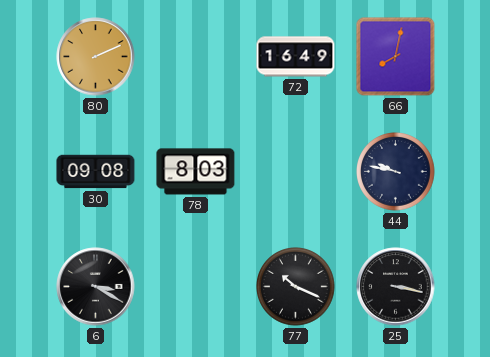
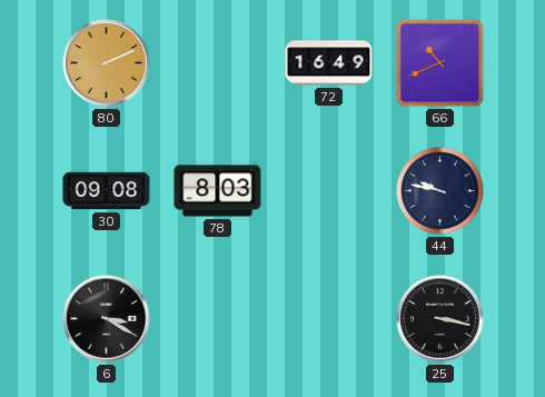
66: 8:02 -> 10:41 (440, 63)
77: 10:19 -> none (296, 287)
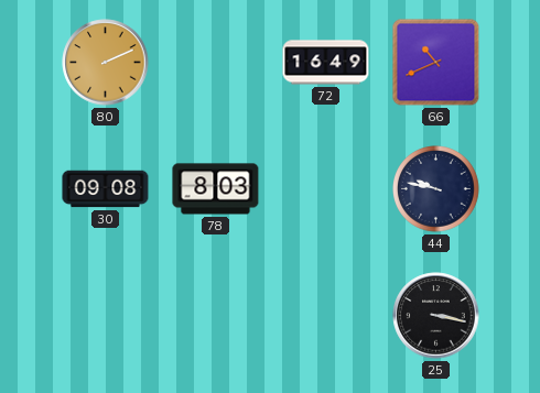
6: 3:20 -> none (107, 319)
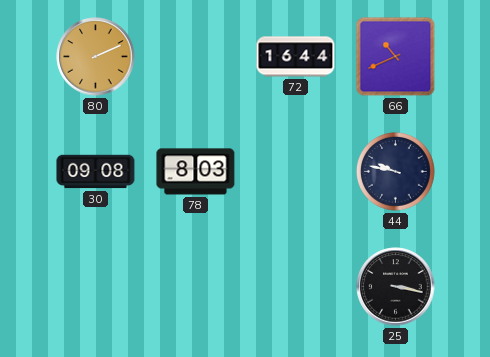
72: 16:49 -> 16:44 (296, 57)
